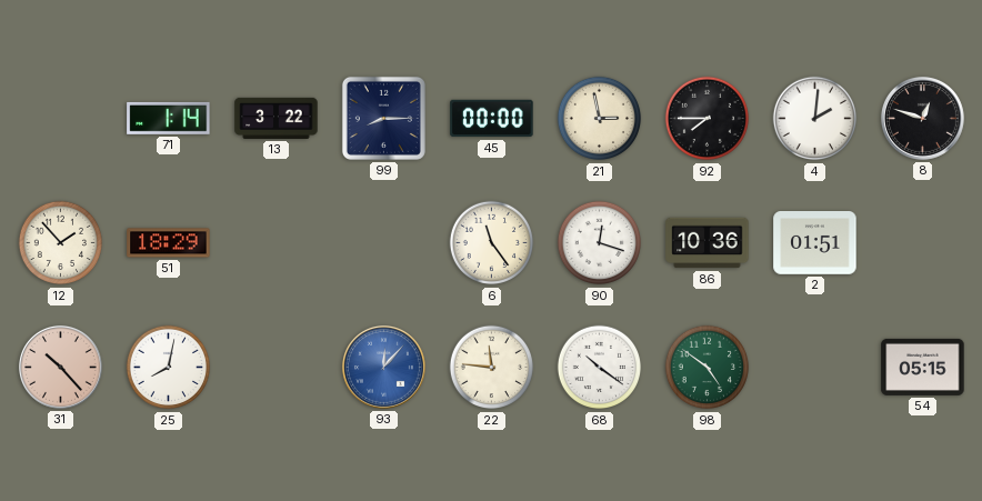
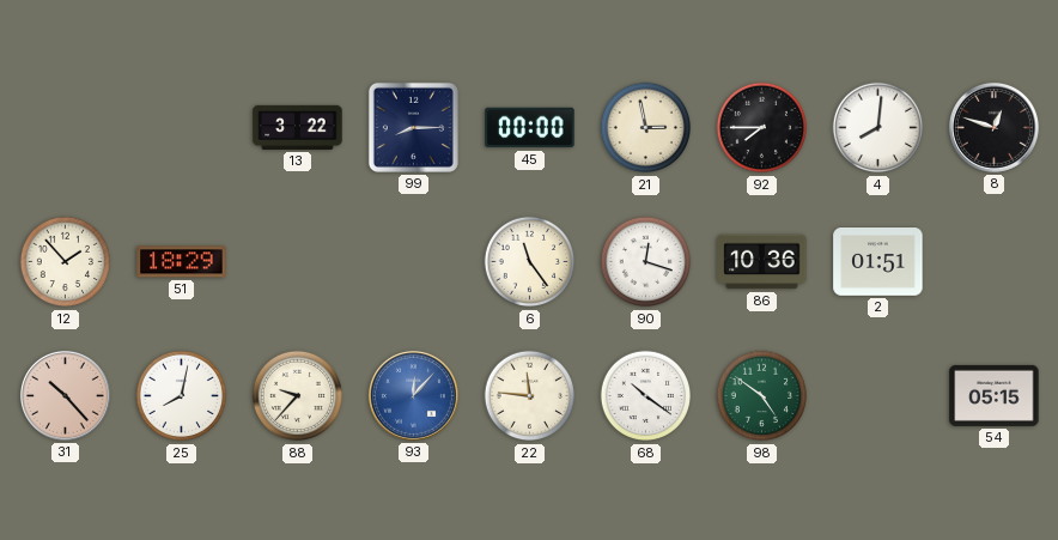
71: 1:14 -> none (169, 118)
4: 2:01 -> 8:01 (878, 128)
88: none -> 9:37 (298, 396)
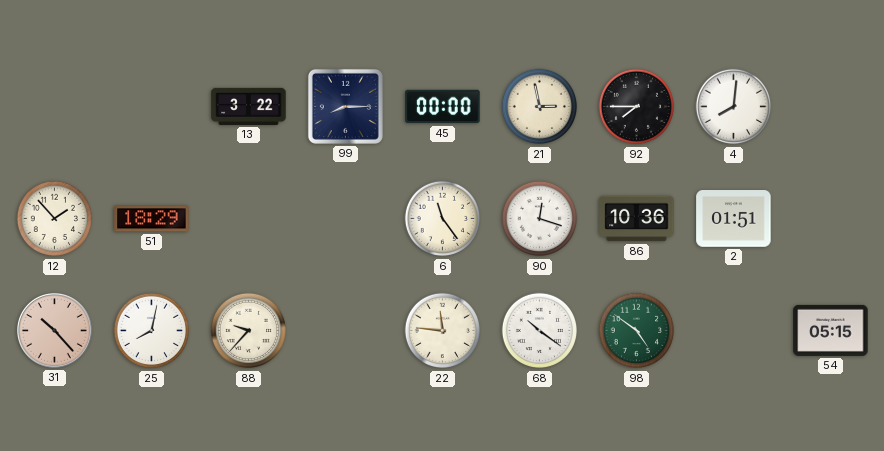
8: 12:48 -> none (993, 127)
93: 12:07 -> none (413, 395)
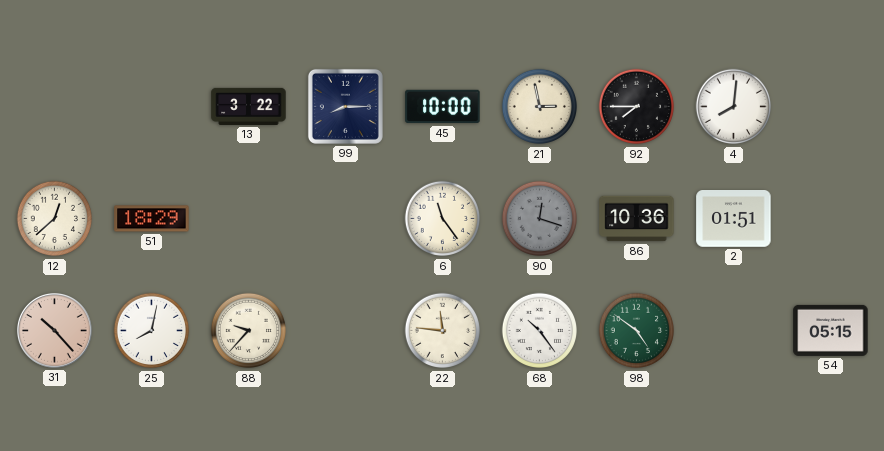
45: 00:00 -> 10:00 (443, 107)
12: 1:53 -> 12:38 (55, 219)
90 dial: white -> grey (540, 219)
68: 10:21 -> 10:24 (540, 331)
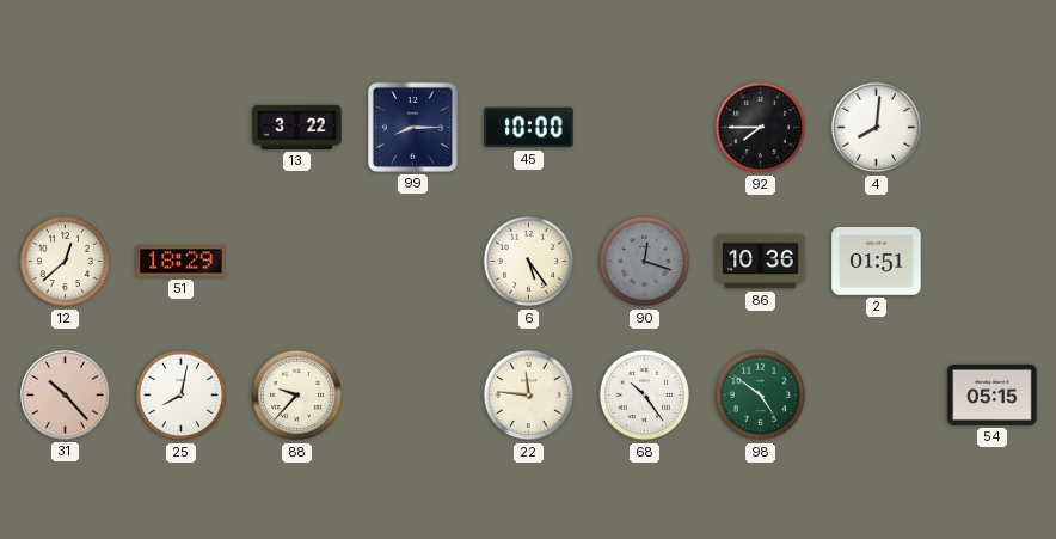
21: 2:58 -> none (540, 107)
6: 11:24 -> 5:24 (529, 262)
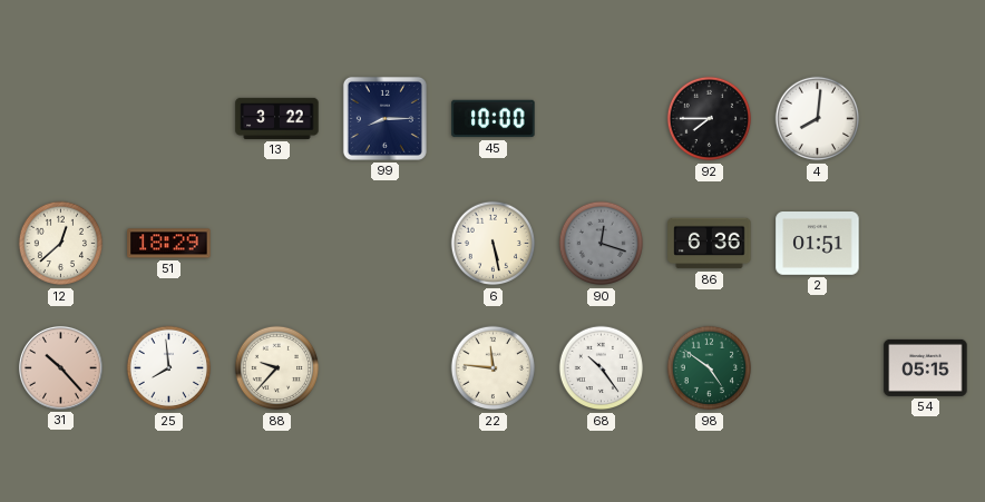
6: 5:24 -> 5:28 (494, 244)
86: 10:36 -> 6:36 (710, 244)
25: 8:02 -> 7:59 (169, 368)
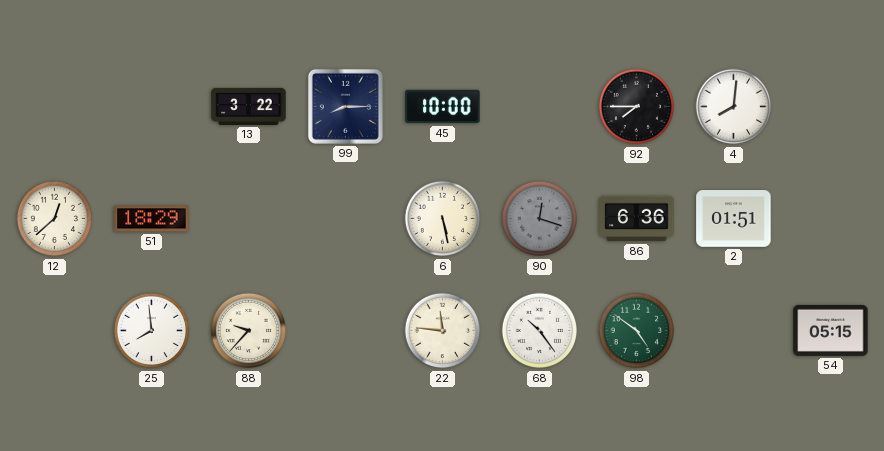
31: 10:23 -> none (60, 367)
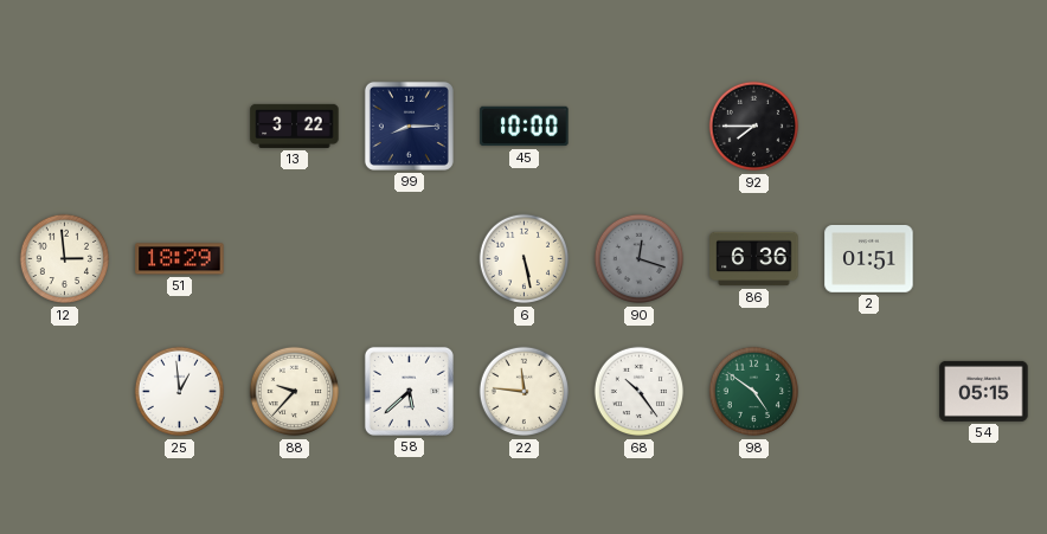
4: 8:01 -> none (734, 107)
12: 12:38 -> 2:59 (65, 259)
25: 7:59 -> 12:59 (180, 392)
58: none -> 5:38 (409, 391)
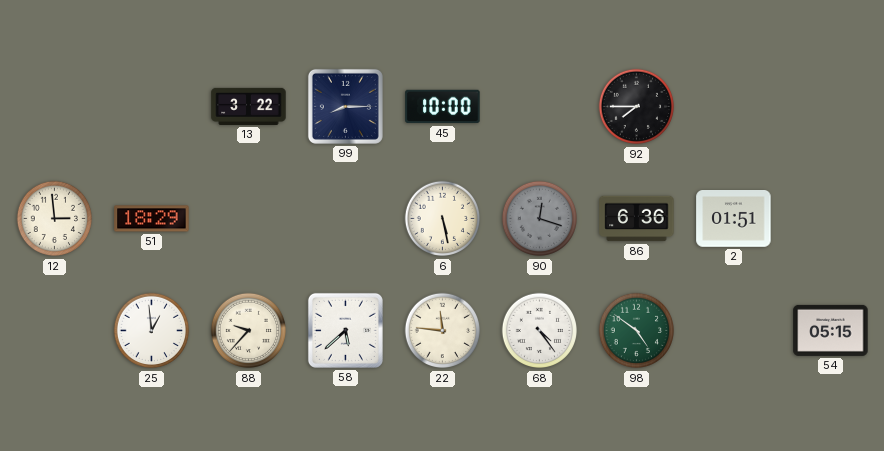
68: 10:24 -> 4:24 (540, 331)
